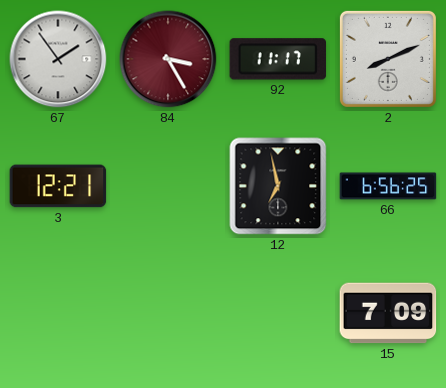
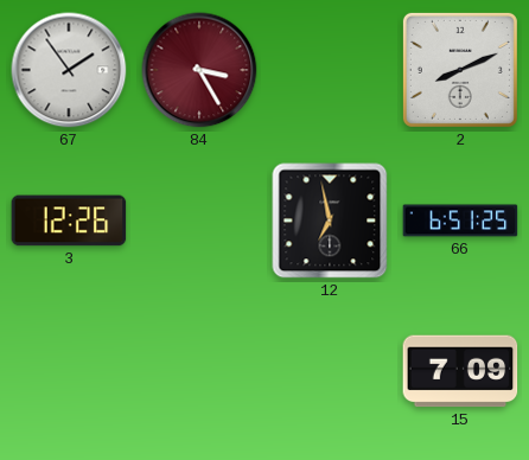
92: 11:17 -> none (278, 59)
3: 12:21 -> 12:26 (69, 221)
66: 6:56 -> 6:51 (460, 221)
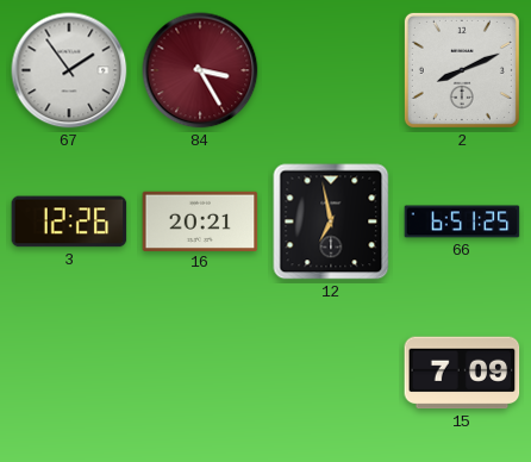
16: none -> 20:21 (200, 220)
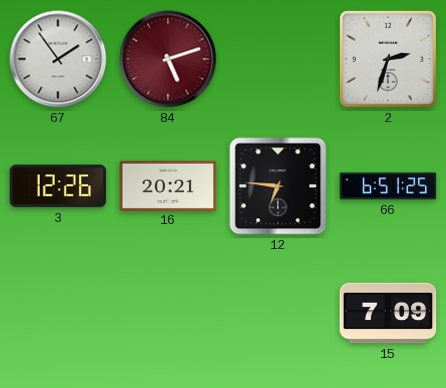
84: 3:25 -> 5:12 (168, 59)
2: 8:11 -> 2:33 (388, 59)
12: 6:58 -> 6:46 (278, 186)
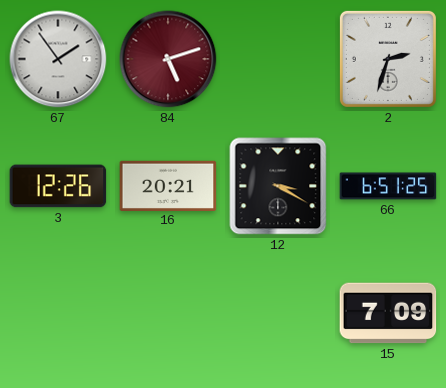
12: 6:46 -> 3:20 (278, 186)
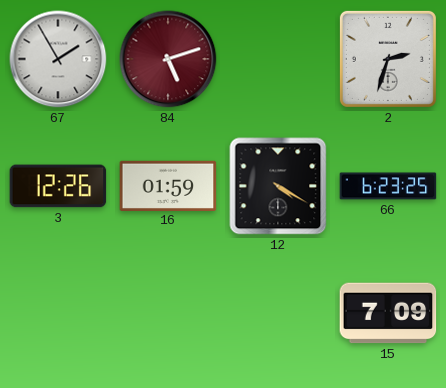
67: 1:54 -> 1:55 (58, 59)
16: 20:21 -> 01:59 (168, 185)
12: 3:20 -> 4:20 (278, 186)
66: 6:51 -> 6:23 (388, 186)
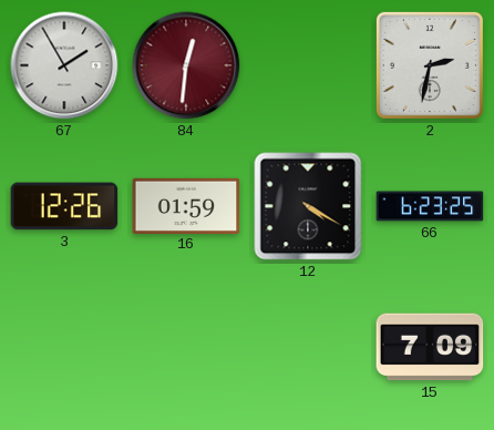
84: 5:12 -> 12:31 (186, 65)
2: 2:33 -> 2:32 (430, 65)
